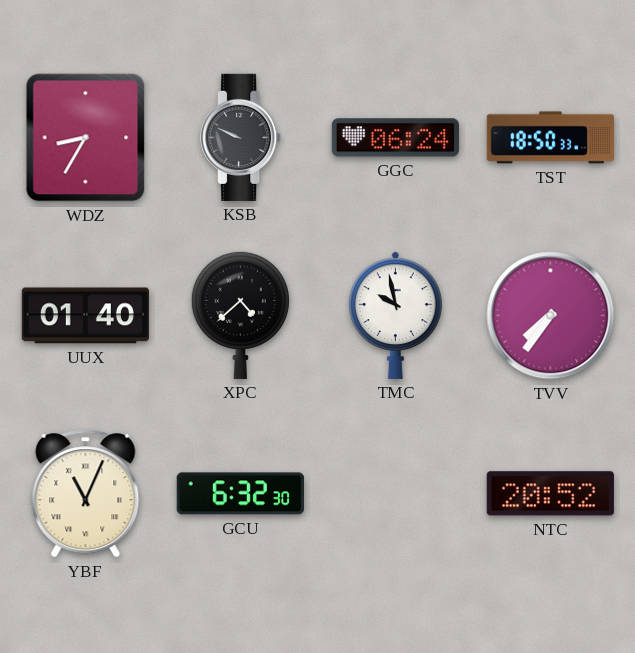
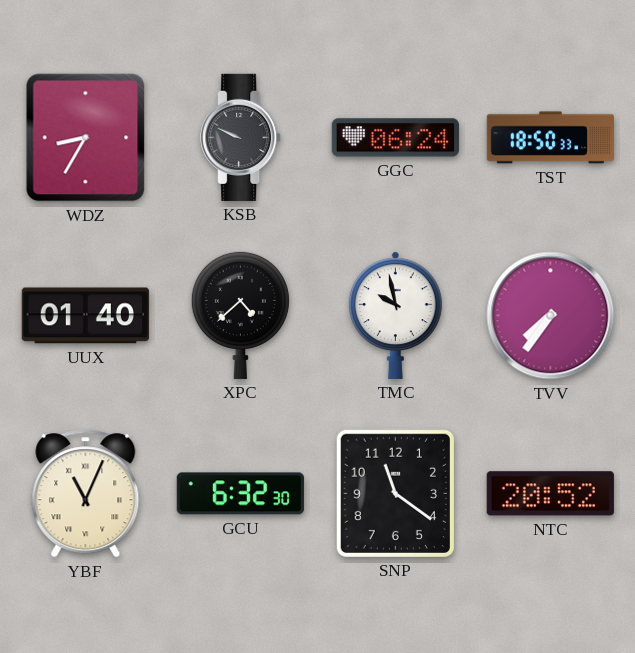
SNP: none -> 11:21 (395, 493)
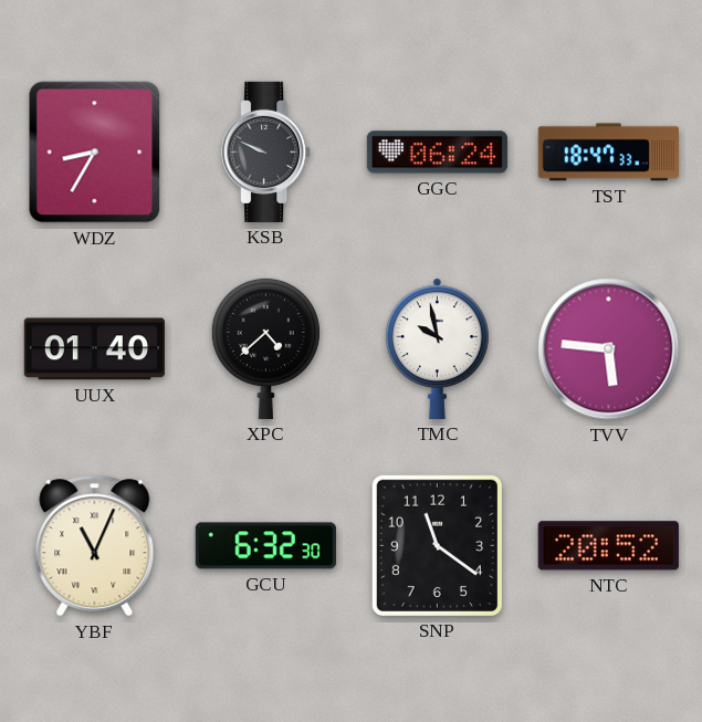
TST: 18:50 -> 18:47 (608, 153)
TVV: 7:36 -> 5:46 (609, 349)
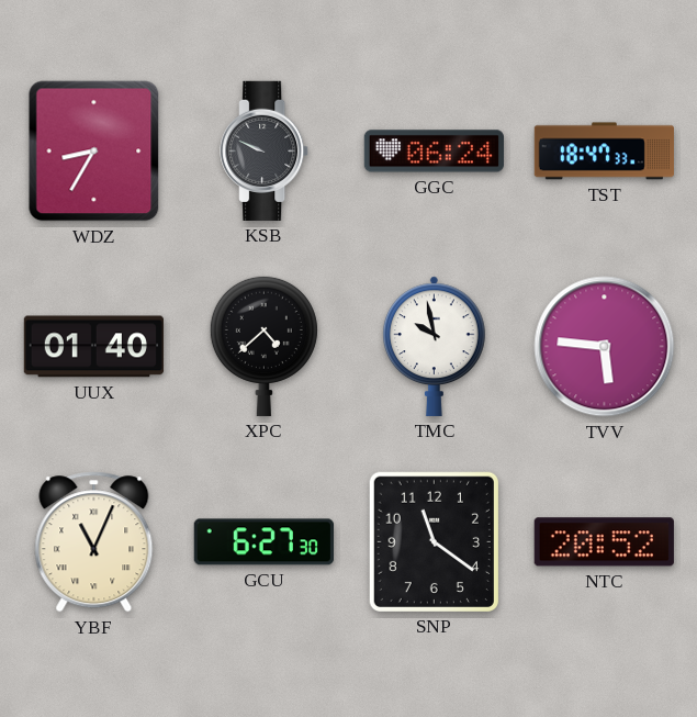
GCU: 6:32 -> 6:27 (263, 542)
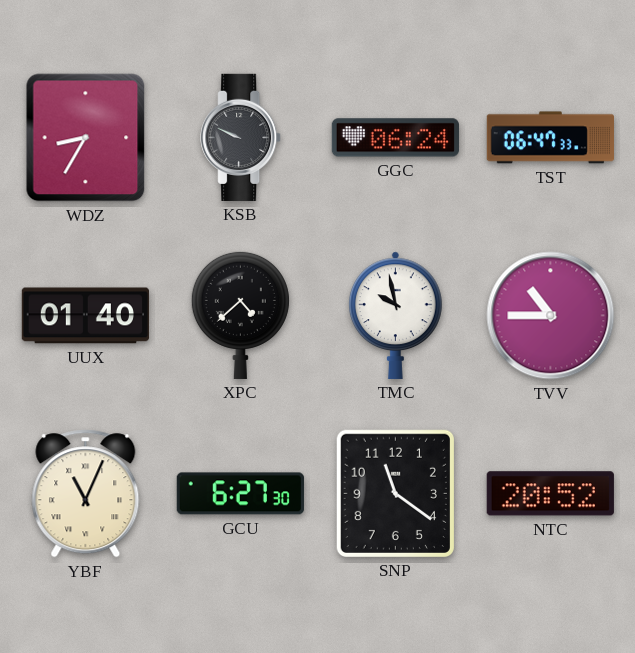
TST: 18:47 -> 06:47 (550, 138)
TVV: 5:46 -> 10:45 (551, 316)
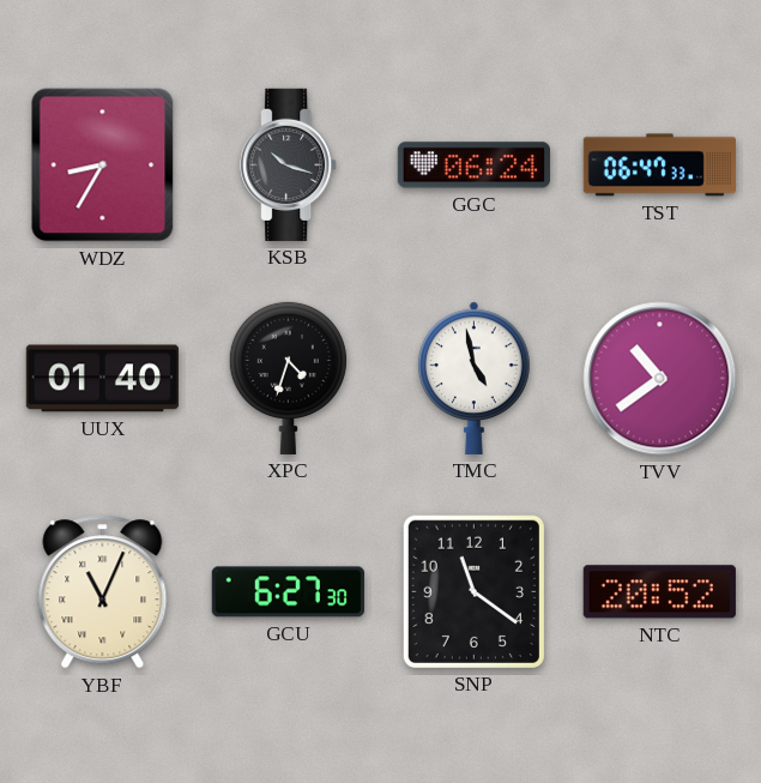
KSB: 9:49 -> 10:18 (289, 164)
XPC: 4:38 -> 4:33 (288, 378)
TMC: 9:58 -> 4:58 (475, 378)
TVV: 10:45 -> 10:39 (660, 379)
